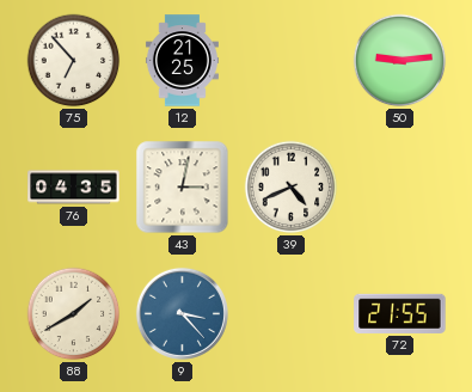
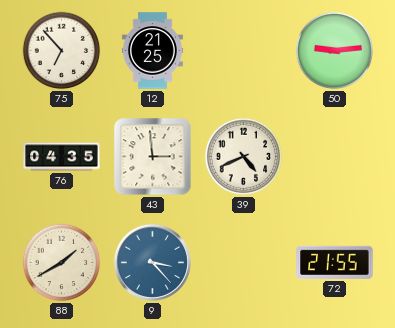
43: 3:02 -> 2:59 (153, 157)
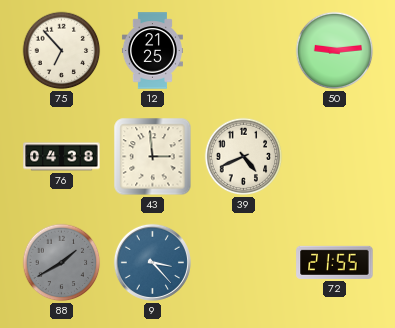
76: 04:35 -> 04:38 (62, 157)
88 dial: cream -> grey (62, 263)
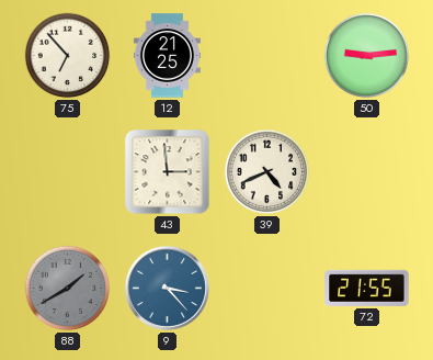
76: 04:38 -> none (62, 157)
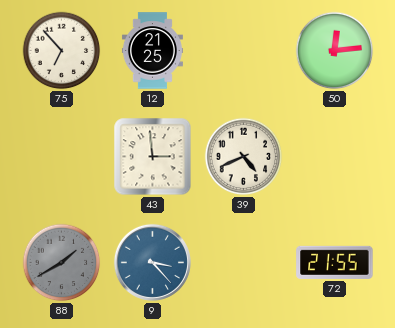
50: 9:14 -> 12:14 (335, 51)
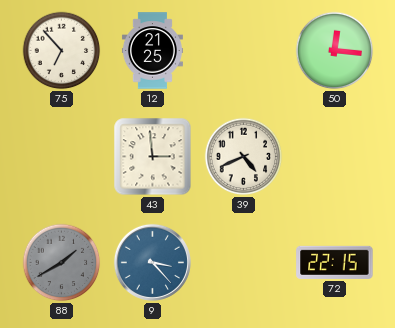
50: 12:14 -> 12:16 (335, 51)
72: 21:55 -> 22:15 (335, 262)
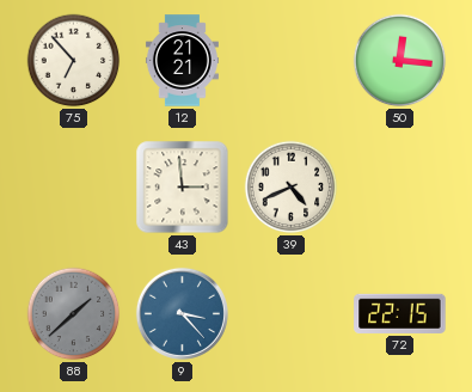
12: 21:25 -> 21:21 (182, 61)
88: 1:40 -> 1:38 (74, 314)
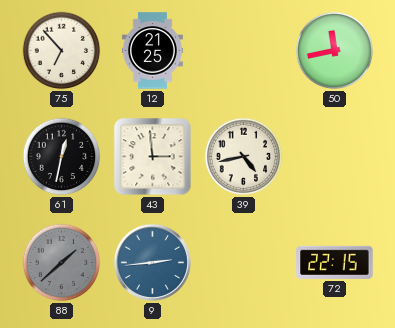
12: 21:21 -> 21:25 (152, 51)
50: 12:16 -> 11:43 (335, 51)
61: none -> 12:32 (62, 157)
39: 4:41 -> 4:43 (244, 157)
9: 3:23 -> 2:44 (152, 262)
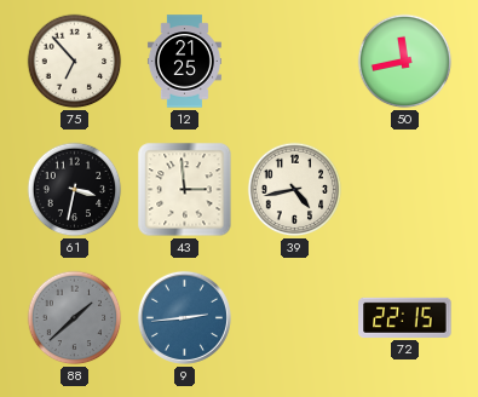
61: 12:32 -> 3:32 (75, 190)
